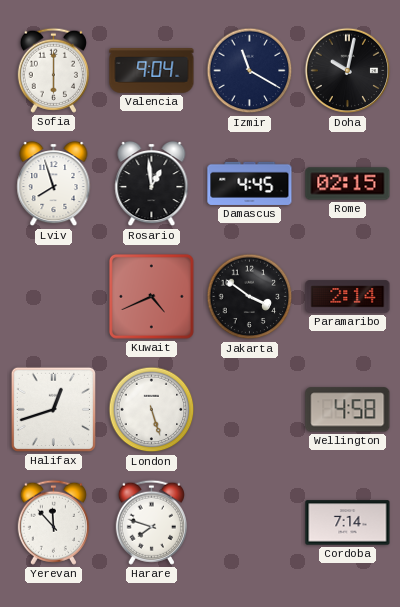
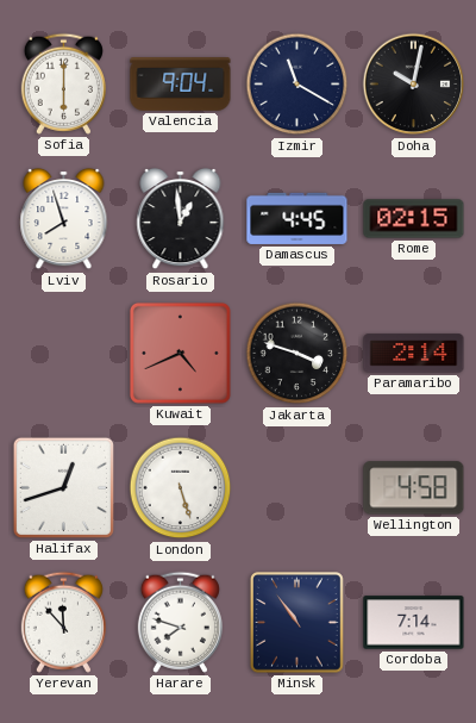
Jakarta: 3:51 -> 3:48 (297, 354)
Minsk: none -> 10:54 (297, 623)
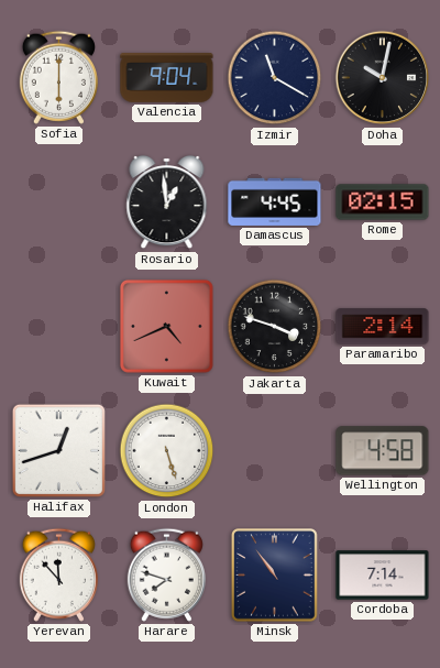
Lviv: 7:57 -> none (64, 219)
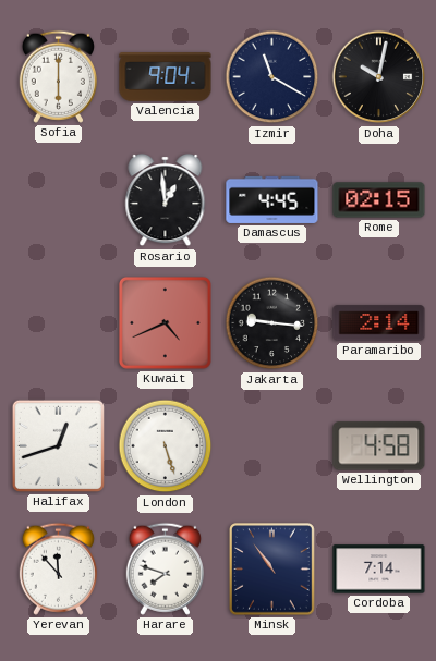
Jakarta: 3:48 -> 9:16 (272, 323)
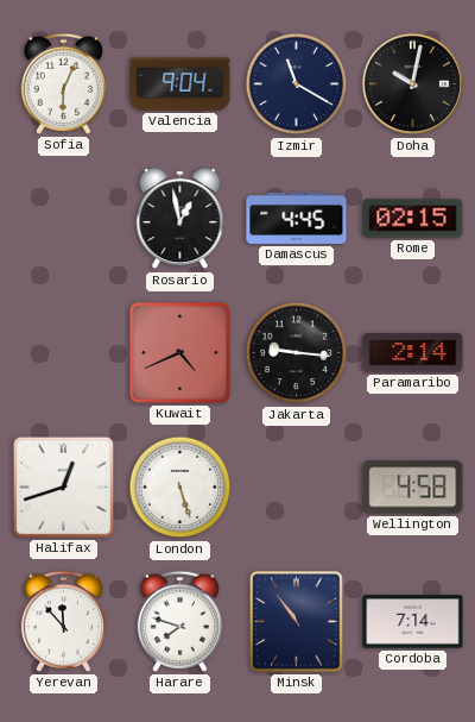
Sofia: 6:00 -> 6:04 (63, 83)
Rosario: 12:59 -> 12:58 (180, 219)
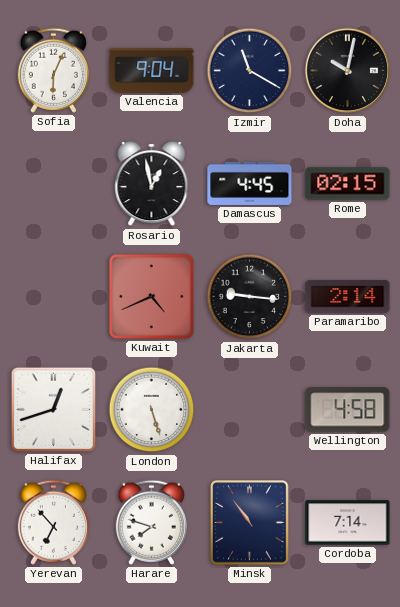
Yerevan: 11:53 -> 6:53 (53, 522)
